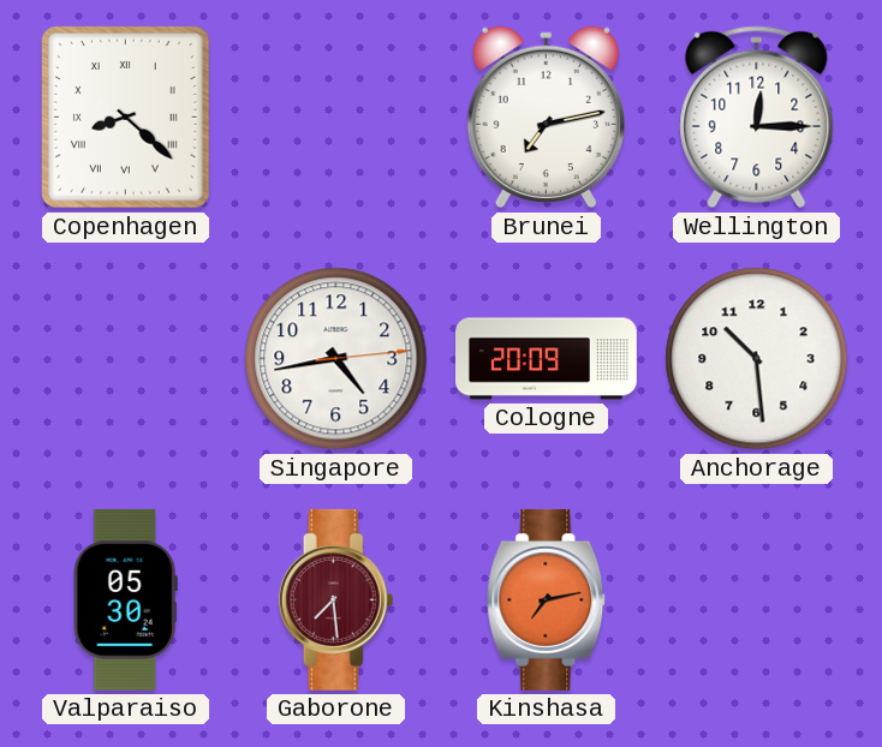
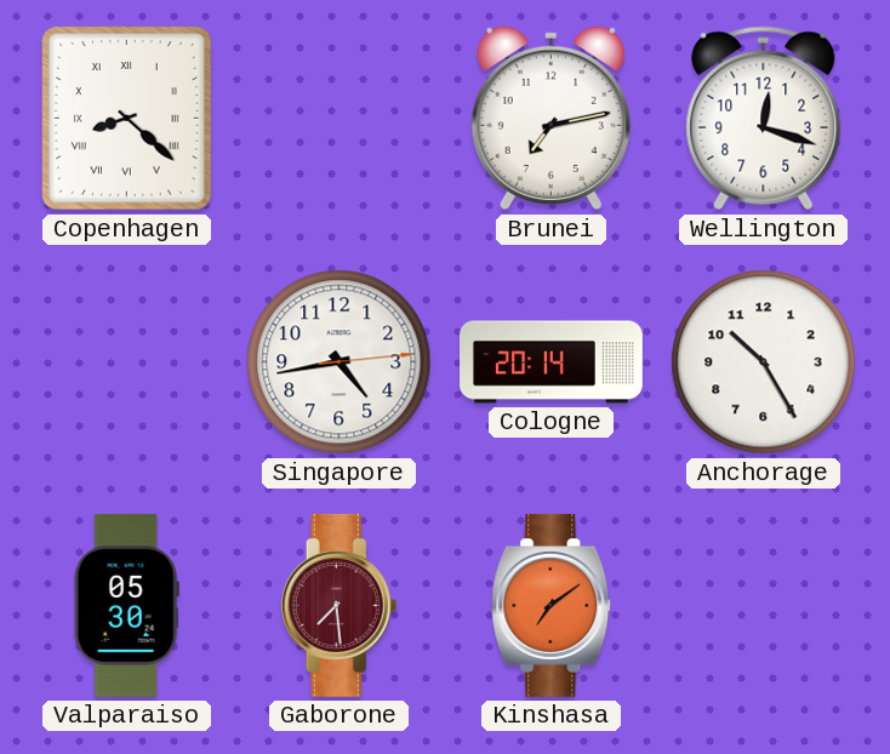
Wellington: 12:15 -> 12:18 (764, 119)
Cologne: 20:09 -> 20:14 (552, 362)
Anchorage: 10:29 -> 10:25 (764, 362)
Kinshasa: 7:13 -> 7:09 (552, 605)
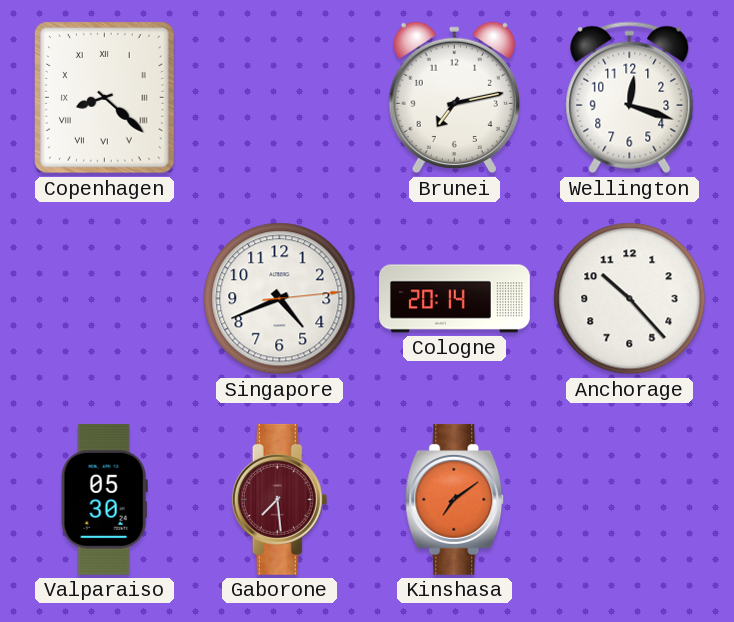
Singapore: 4:43 -> 4:41 (280, 299)
Anchorage: 10:25 -> 10:23 (630, 299)
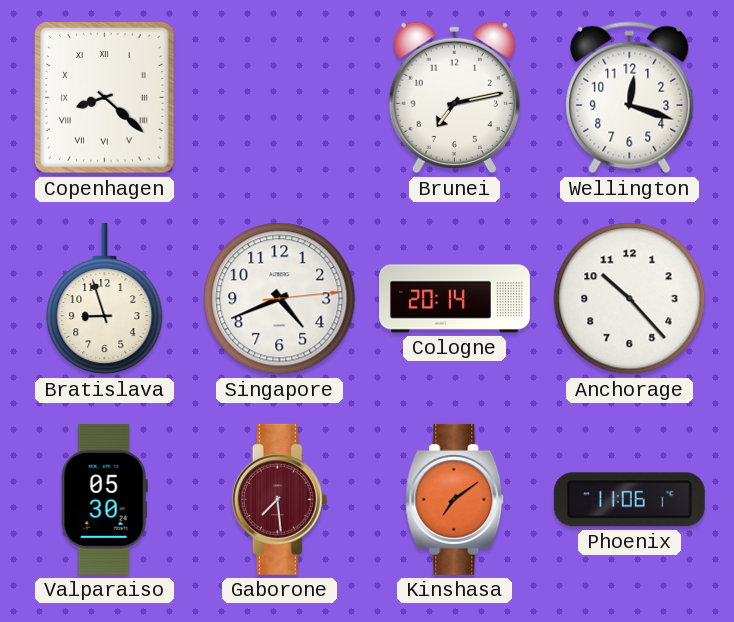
Bratislava: none -> 8:57 (105, 299)
Phoenix: none -> 11:06 (629, 500)
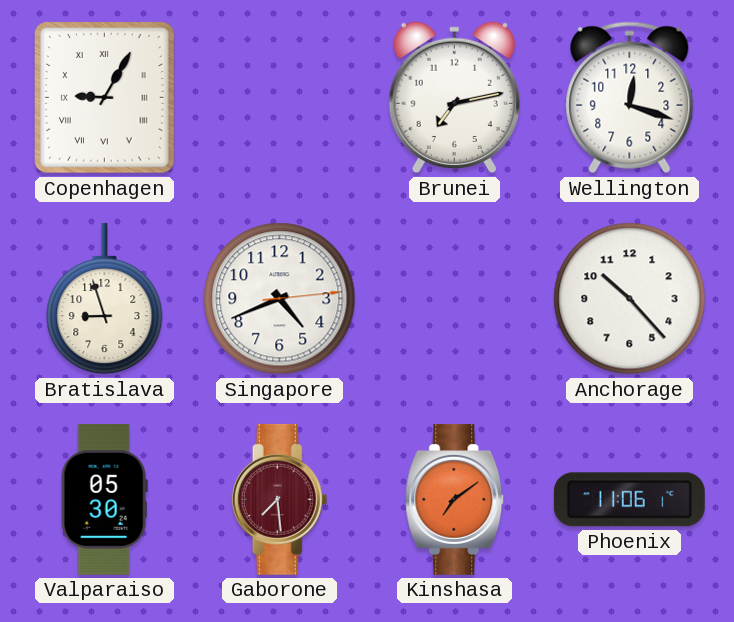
Copenhagen: 8:22 -> 9:05 (105, 98)
Cologne: 20:14 -> none (455, 299)
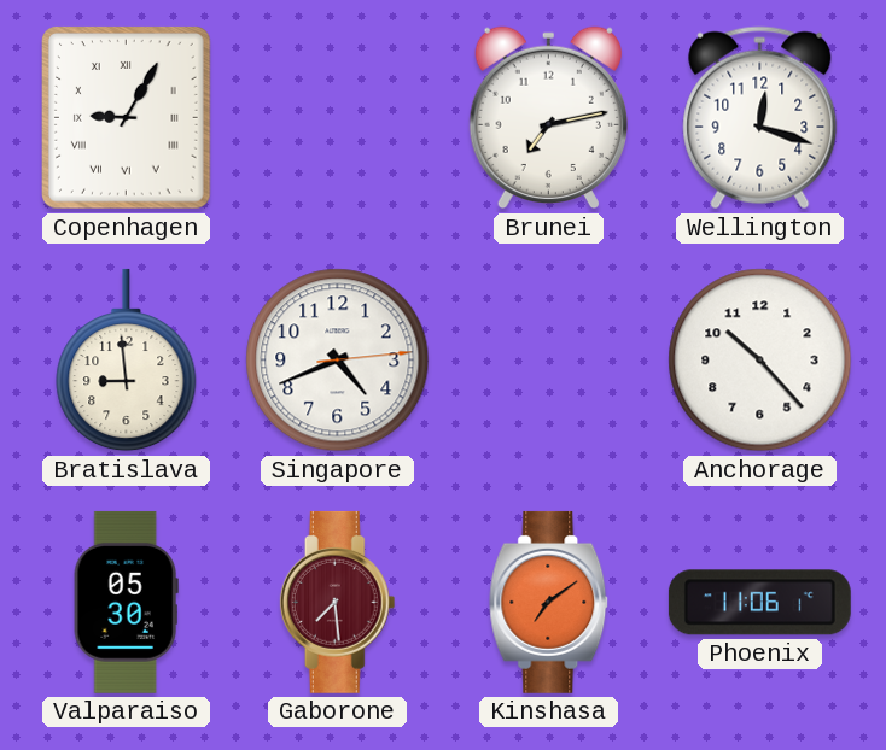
Bratislava: 8:57 -> 8:59 (127, 361)
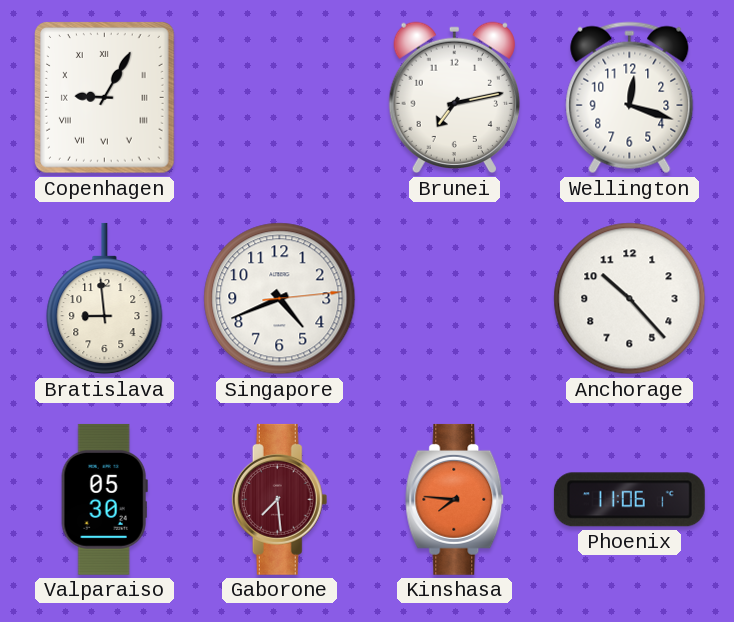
Kinshasa: 7:09 -> 7:46 (455, 499)
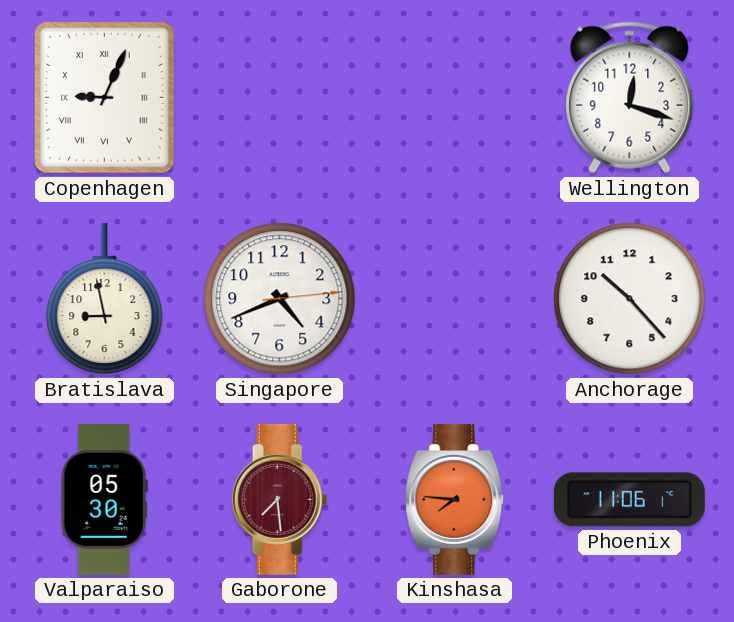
Copenhagen: 9:05 -> 9:04 (105, 98)
Brunei: 7:13 -> none (454, 98)
Bratislava: 8:59 -> 8:58 (105, 299)
